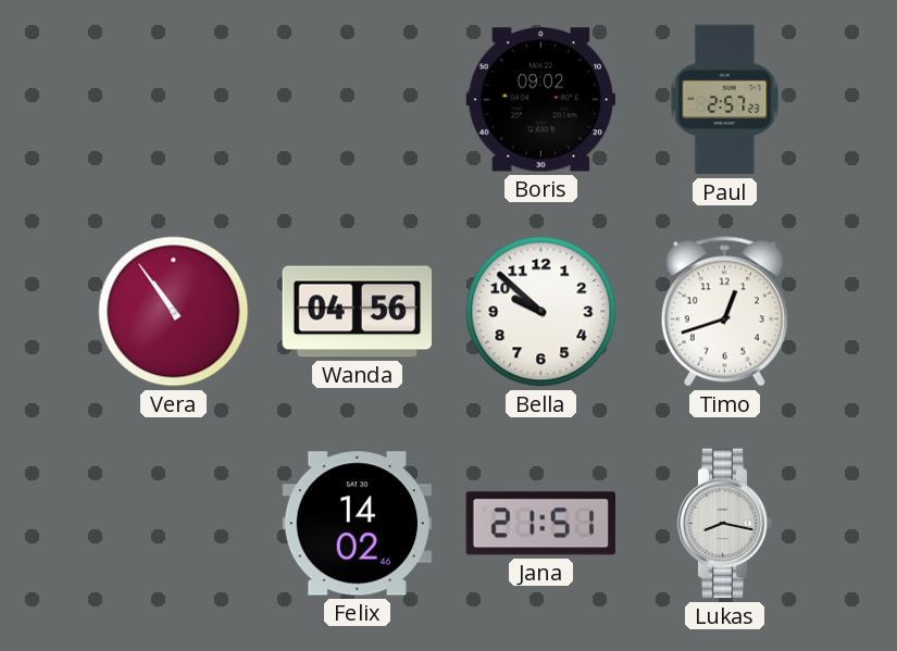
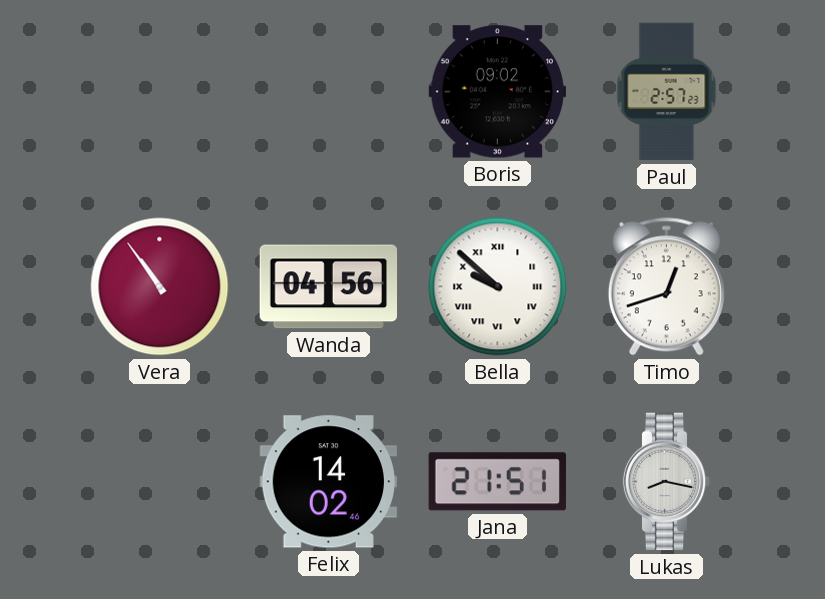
Bella numerals: Arabic -> Roman (498, 287)
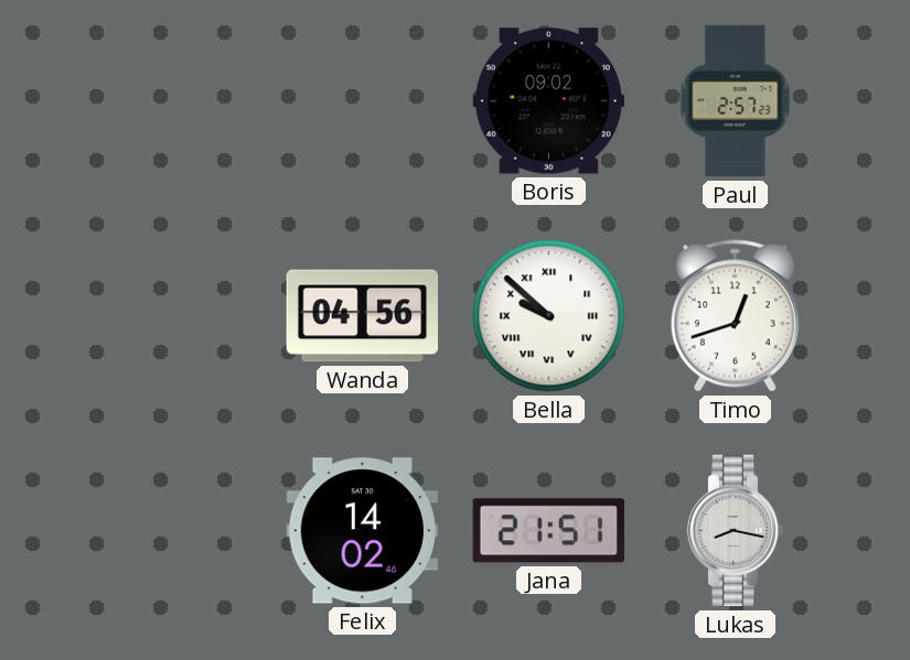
Vera: 10:54 -> none (160, 287)
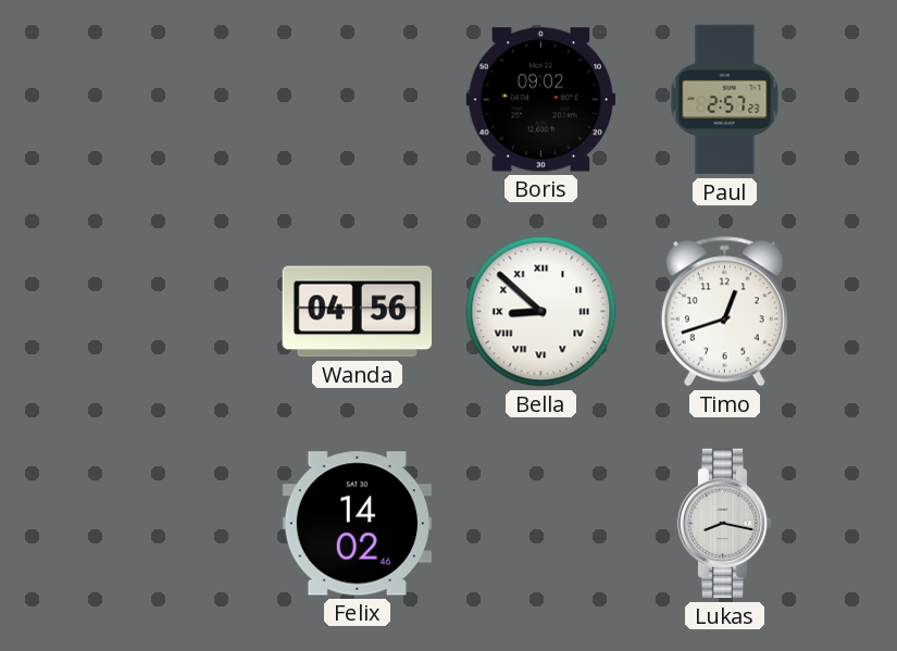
Bella: 9:52 -> 8:52 (541, 312)
Jana: 21:51 -> none (548, 531)
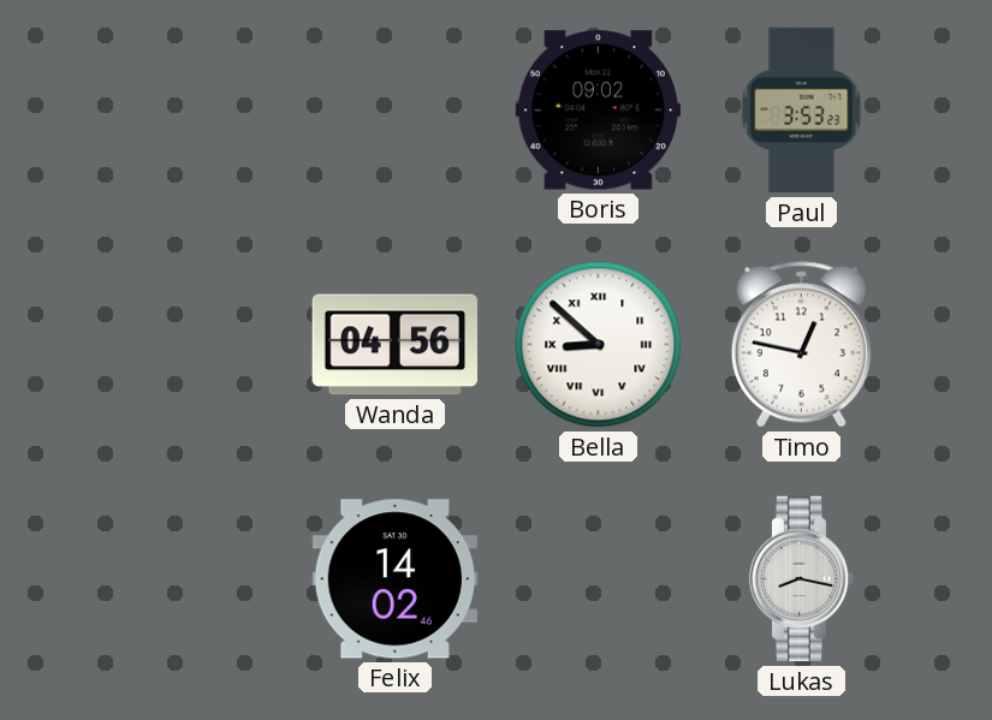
Paul: 2:57 -> 3:53 (802, 111)
Timo: 12:42 -> 12:47 (801, 345)
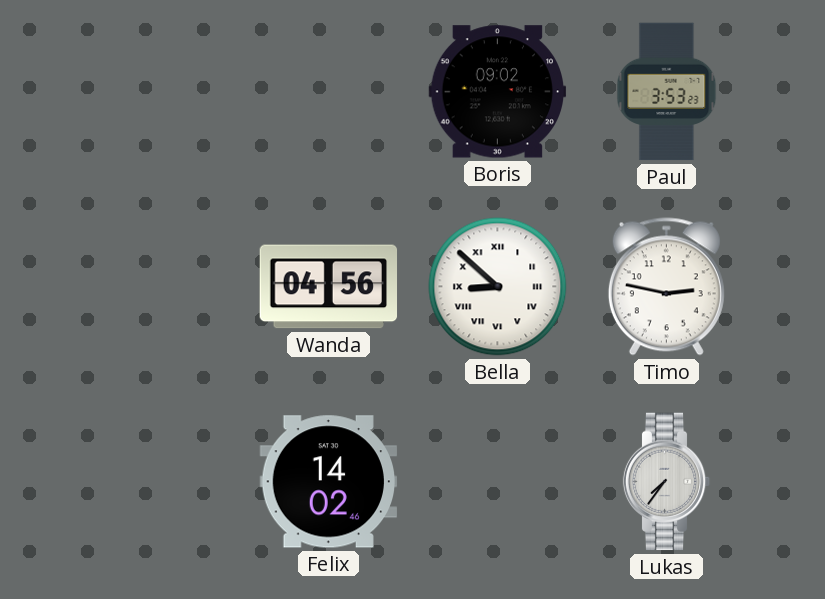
Timo: 12:47 -> 2:47 (666, 287)
Lukas: 8:17 -> 7:36 (667, 482)
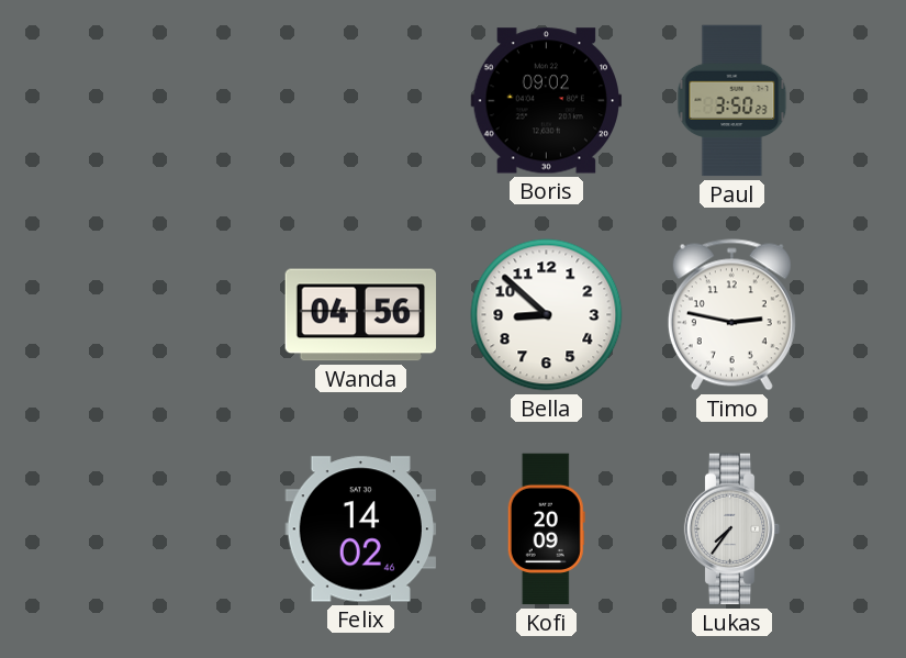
Paul: 3:53 -> 3:50 (732, 101)
Bella numerals: Roman -> Arabic (547, 315)
Kofi: none -> 20:09 (546, 529)
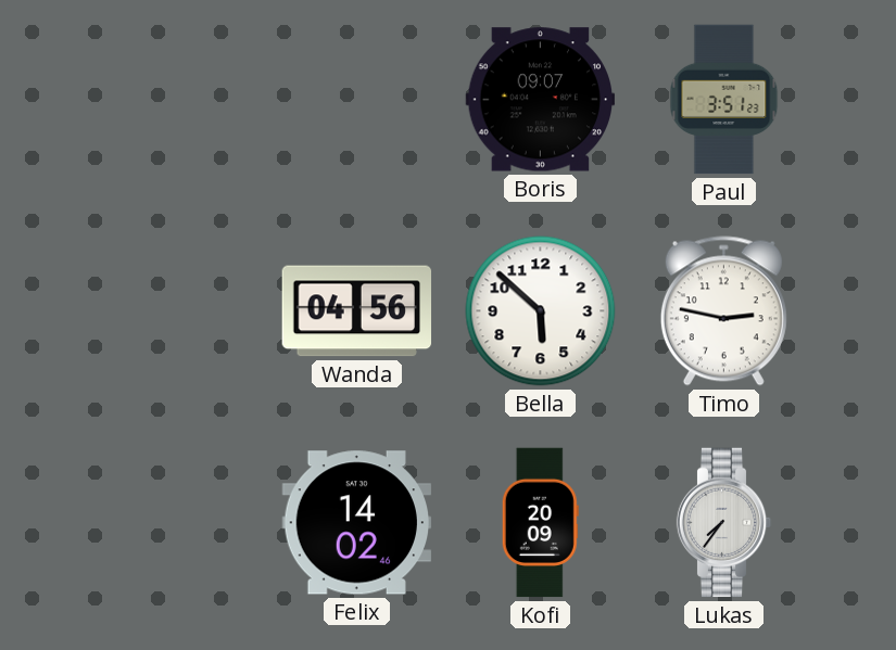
Boris: 09:02 -> 09:07 (541, 100)
Paul: 3:50 -> 3:51 (724, 100)
Bella: 8:52 -> 5:52 (541, 311)
